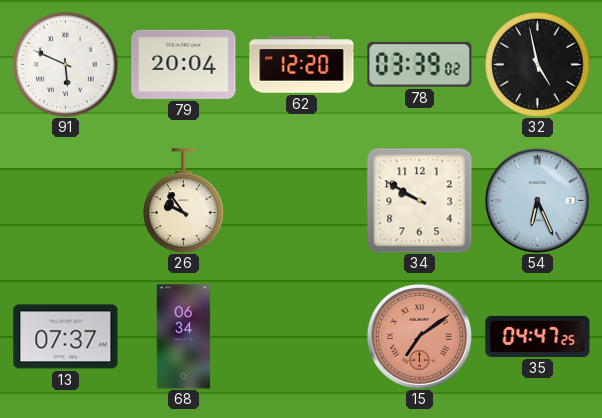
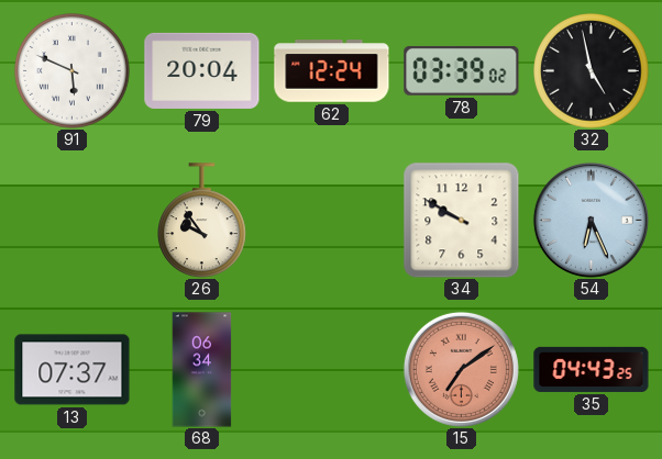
62: 12:20 -> 12:24 (332, 71)
35: 04:47 -> 04:43 (592, 369)
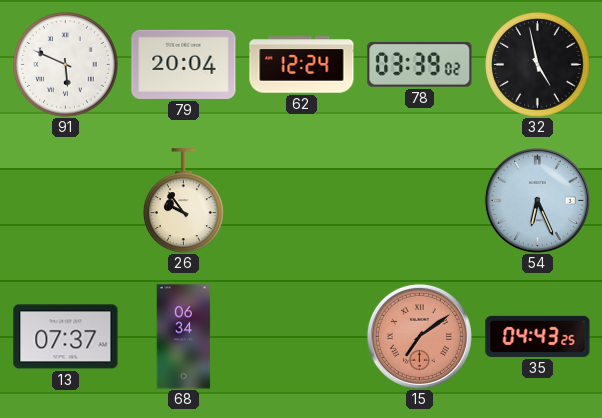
34: 9:50 -> none (461, 220)
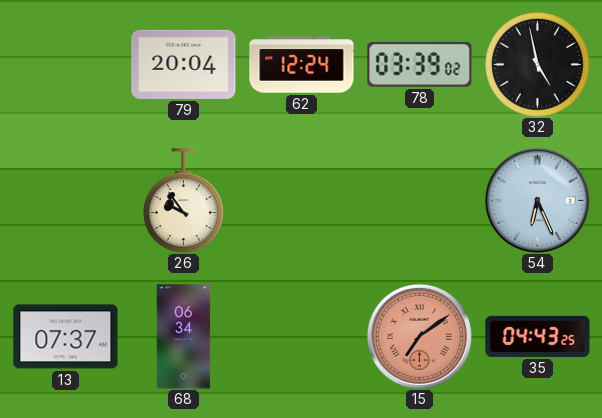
91: 5:49 -> none (66, 65)
